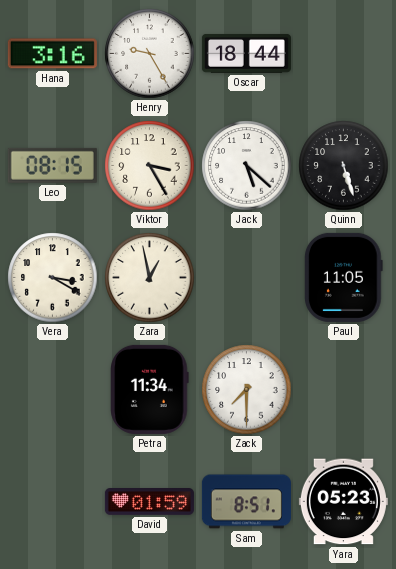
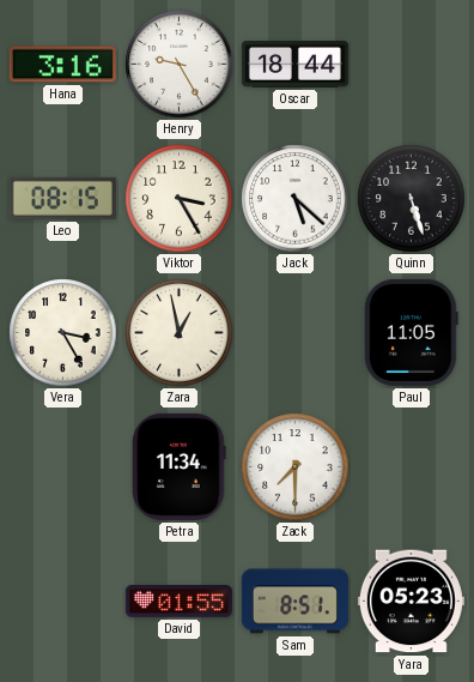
Vera: 3:20 -> 3:25 (63, 333)
David: 01:59 -> 01:55 (178, 602)
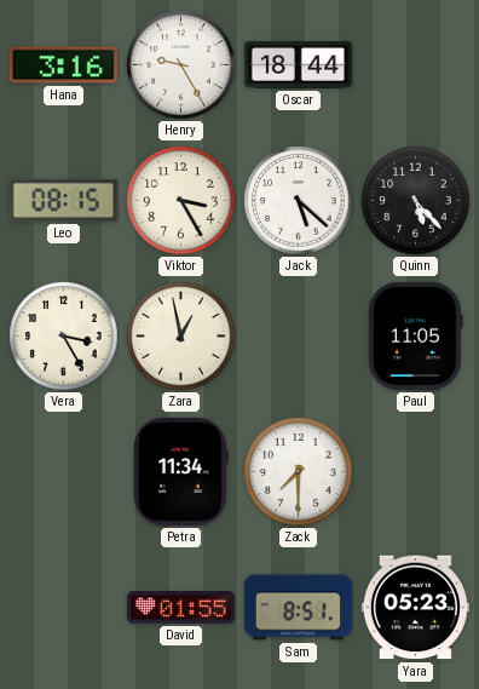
Quinn: 5:27 -> 5:23 (416, 201)
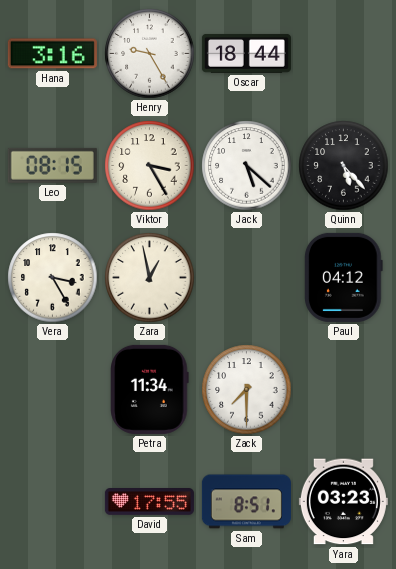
Paul: 11:05 -> 04:12 (344, 277)
David: 01:55 -> 17:55 (149, 502)
Yara: 05:23 -> 03:23 (343, 502)
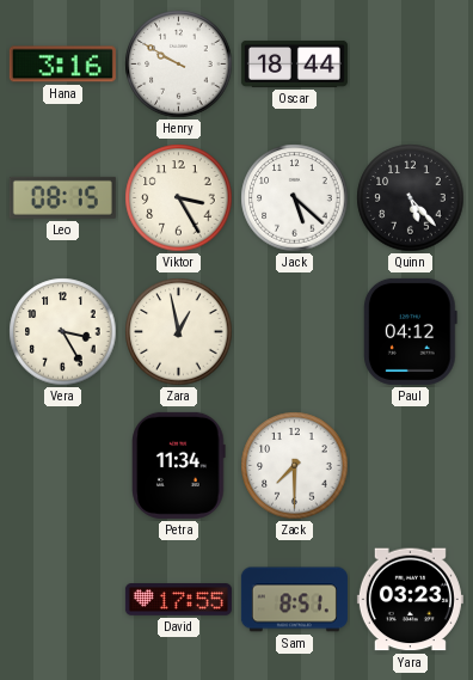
Henry: 9:25 -> 9:50 (179, 65)
